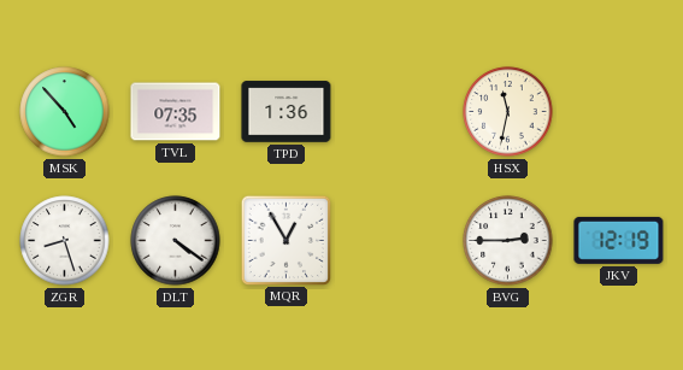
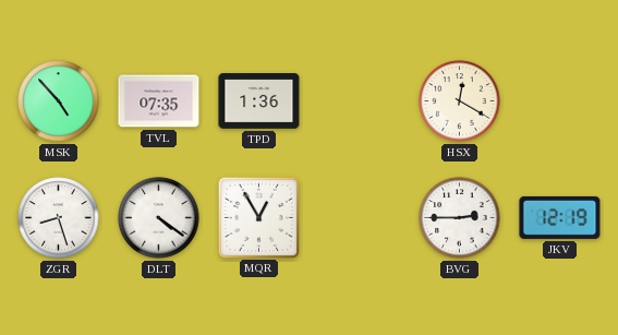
HSX: 11:32 -> 12:20 (460, 101)
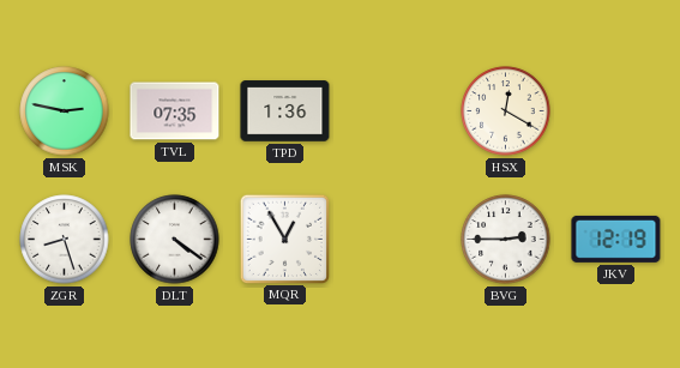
MSK: 4:53 -> 2:47 (65, 111)
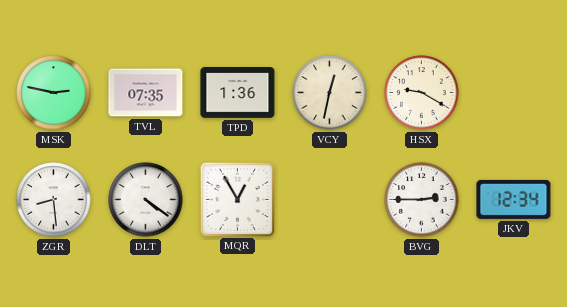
VCY: none -> 12:32 (330, 93)
HSX: 12:20 -> 9:20 (422, 93)
ZGR: 8:27 -> 8:29 (54, 200)
JKV: 12:19 -> 12:34 (514, 199)
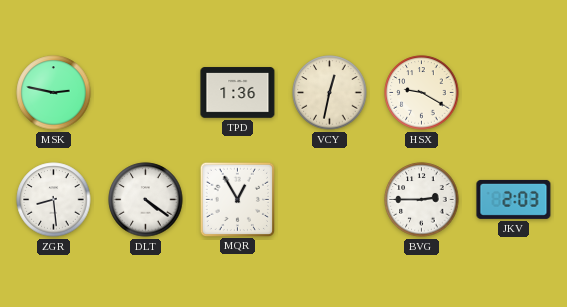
TVL: 07:35 -> none (146, 93)
JKV: 12:34 -> 2:03 (514, 199)
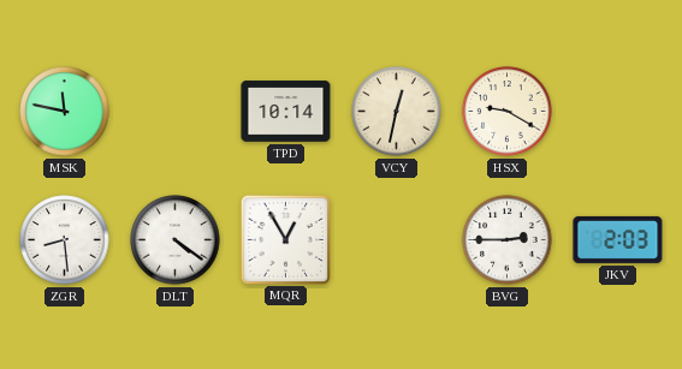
MSK: 2:47 -> 11:47 (65, 112)
TPD: 1:36 -> 10:14 (286, 112)
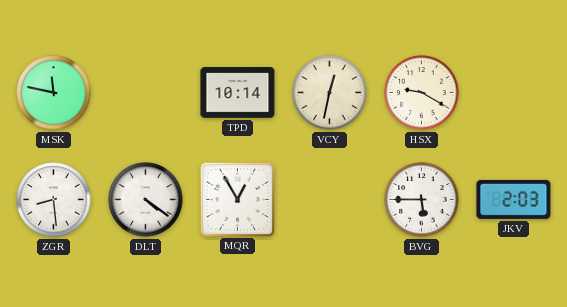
BVG: 2:45 -> 5:45 (422, 200)
